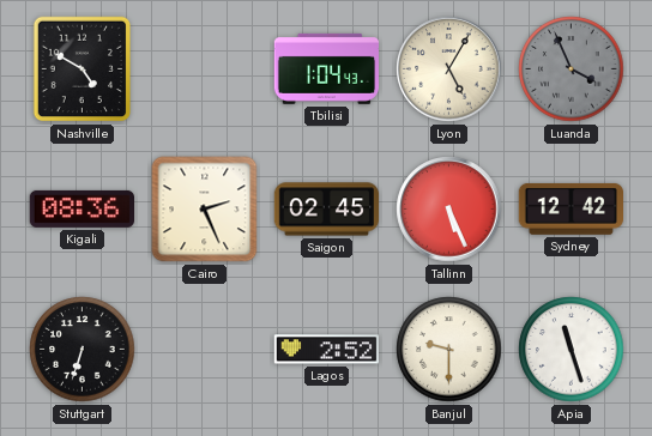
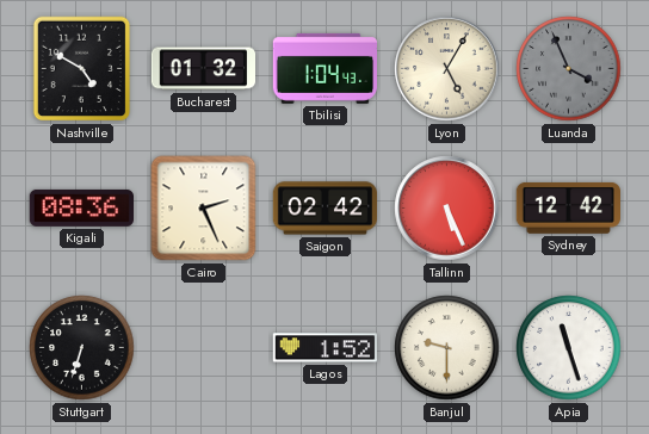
Bucharest: none -> 01:32 (203, 69)
Saigon: 02:45 -> 02:42 (326, 209)
Lagos: 2:52 -> 1:52 (324, 348)
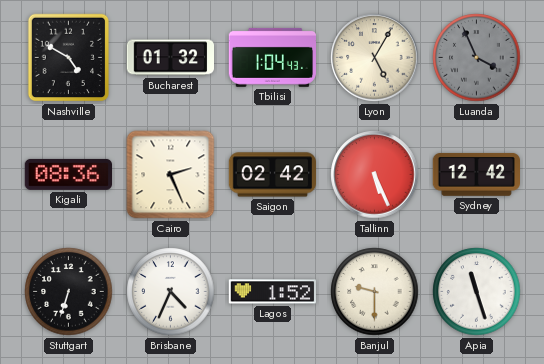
Brisbane: none -> 4:34 (171, 292)
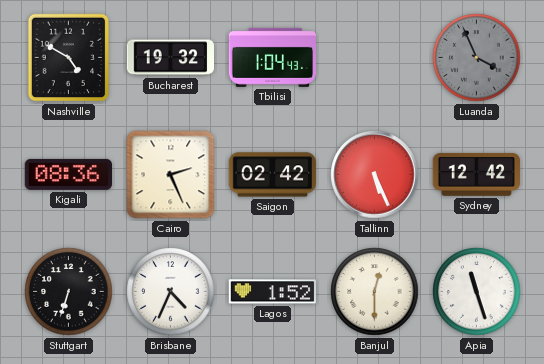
Bucharest: 01:32 -> 19:32 (170, 58)
Lyon: 5:05 -> none (375, 58)
Banjul: 9:30 -> 12:30 (375, 292)
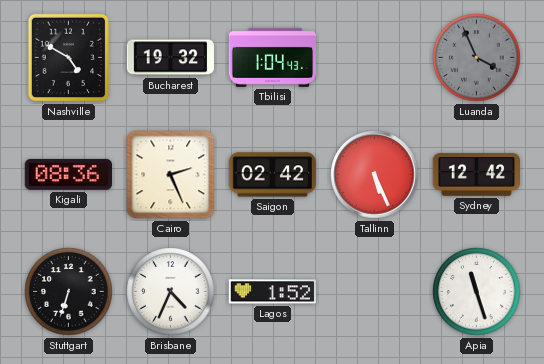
Banjul: 12:30 -> none (375, 292)
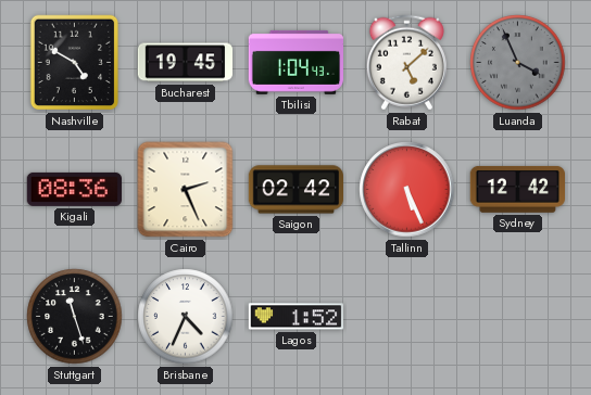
Bucharest: 19:32 -> 19:45 (185, 63)
Rabat: none -> 5:08 (406, 63)
Stuttgart: 6:33 -> 11:27 (75, 317)
Apia: 11:27 -> none (477, 292)
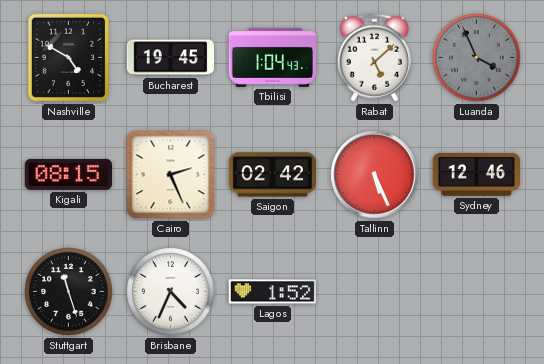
Kigali: 08:36 -> 08:15 (68, 174)
Sydney: 12:42 -> 12:46 (476, 174)
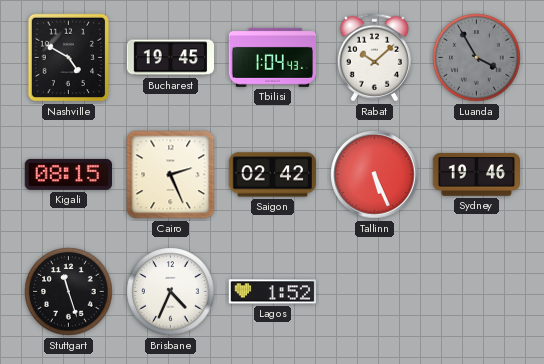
Rabat: 5:08 -> 10:08 (374, 58)
Luanda: 3:56 -> 3:55 (477, 58)
Sydney: 12:46 -> 19:46 (476, 174)
